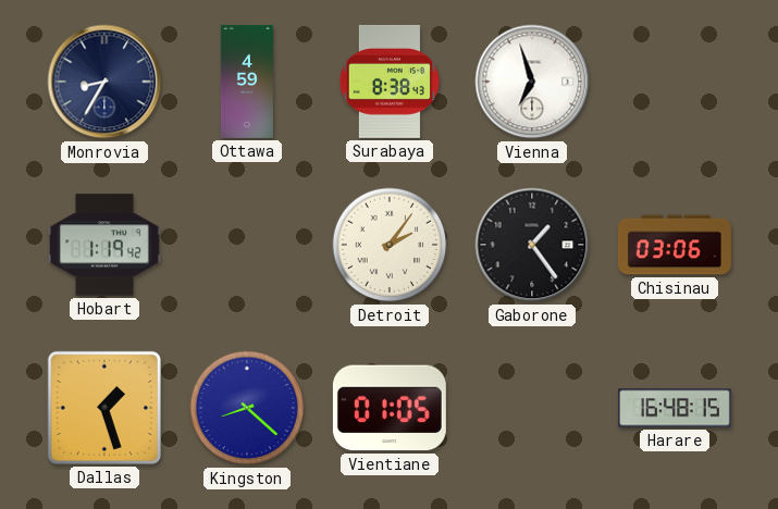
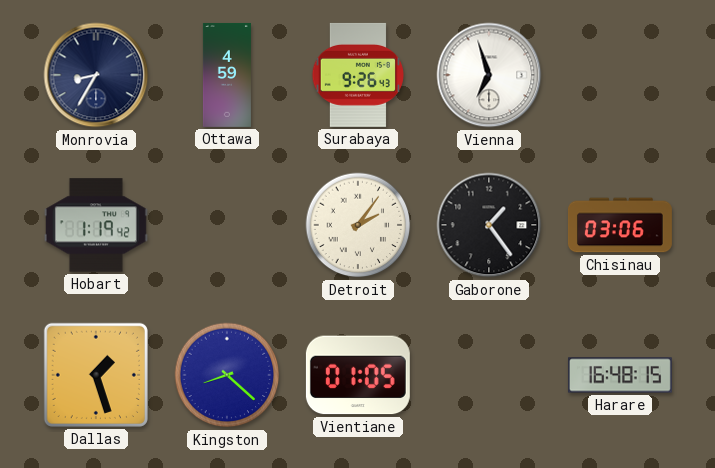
Surabaya: 8:38 -> 9:26 (358, 75)
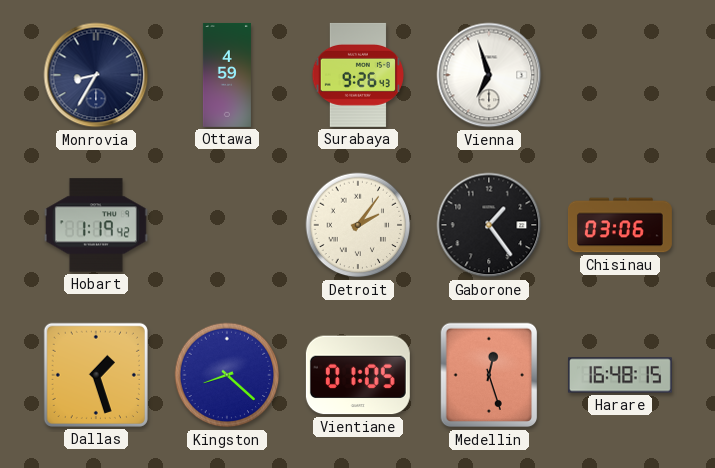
Medellin: none -> 12:27 (489, 375)
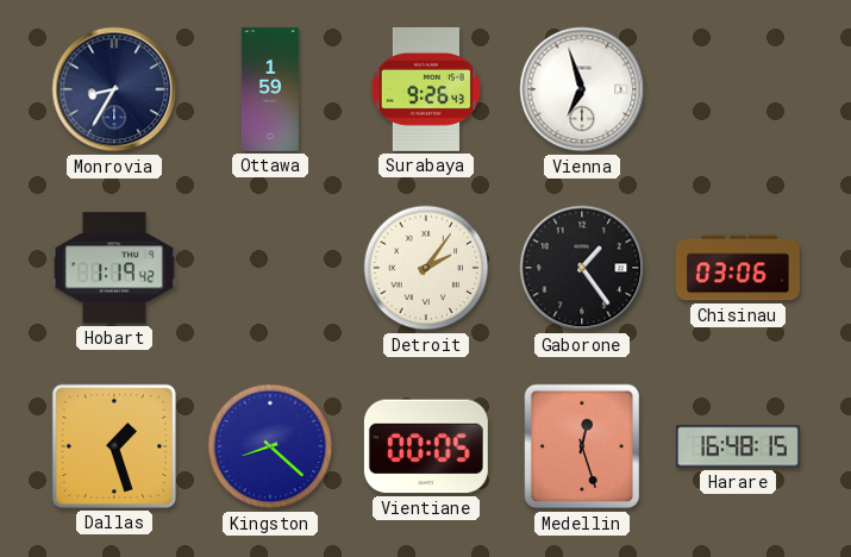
Ottawa: 4:59 -> 1:59 (270, 89)
Vientiane: 01:05 -> 00:05 (426, 446)
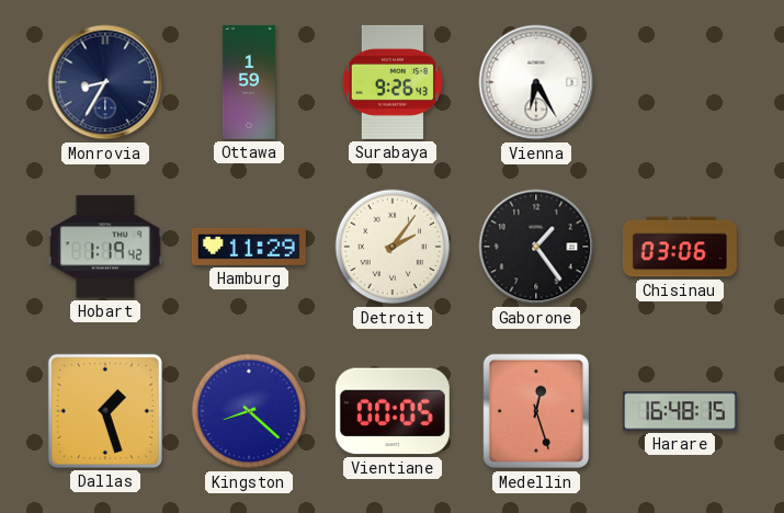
Vienna: 6:57 -> 6:25 (536, 82)
Hamburg: none -> 11:29 (249, 247)
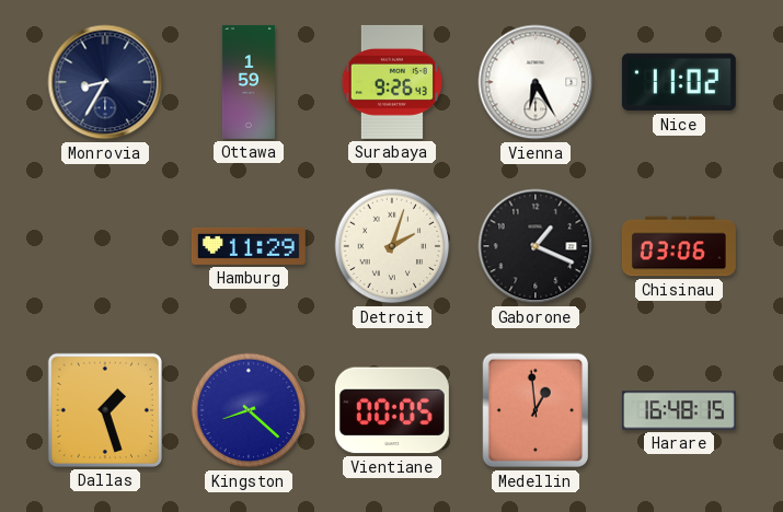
Nice: none -> 11:02 (679, 82)
Hobart: 1:19 -> none (105, 247)
Detroit: 2:06 -> 2:03 (392, 246)
Gaborone: 1:24 -> 1:19 (536, 246)
Medellin: 12:27 -> 12:59 (536, 410)
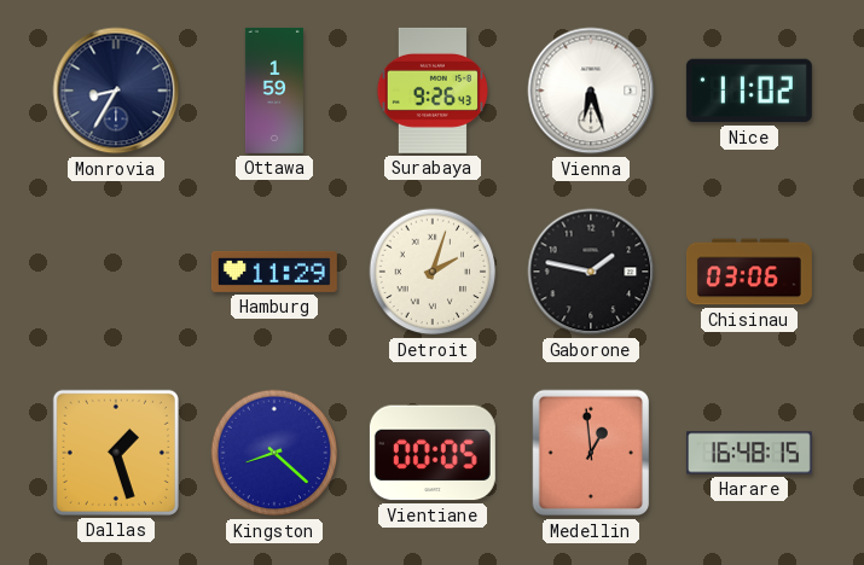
Vienna: 6:25 -> 6:27 (591, 91)
Gaborone: 1:19 -> 1:47 (591, 272)
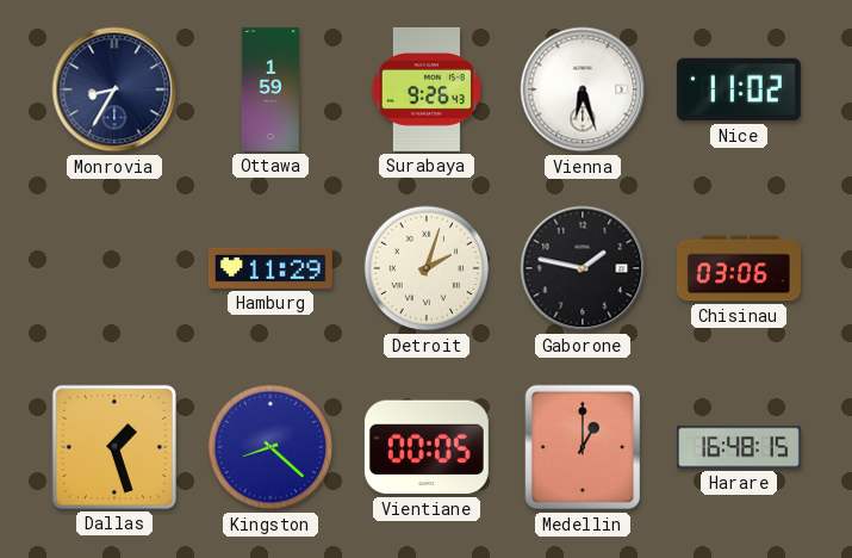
Medellin: 12:59 -> 1:00 (583, 447)
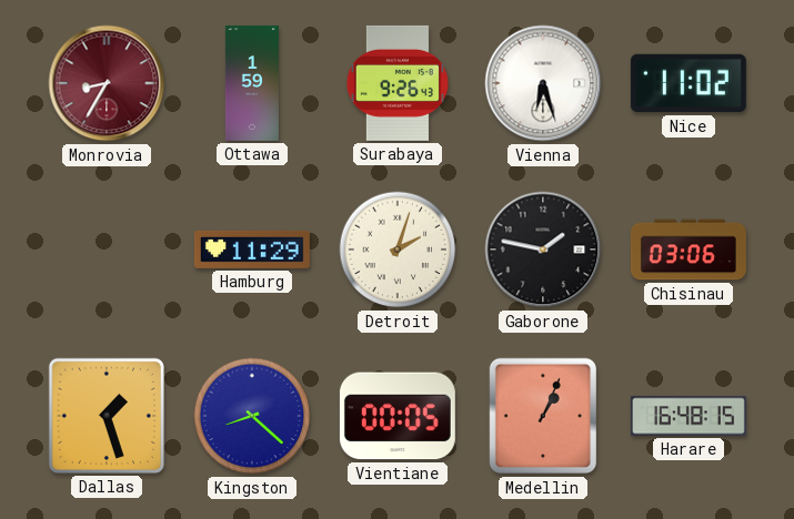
Monrovia dial: navy -> burgundy (107, 83)
Medellin: 1:00 -> 1:04 (543, 416)
